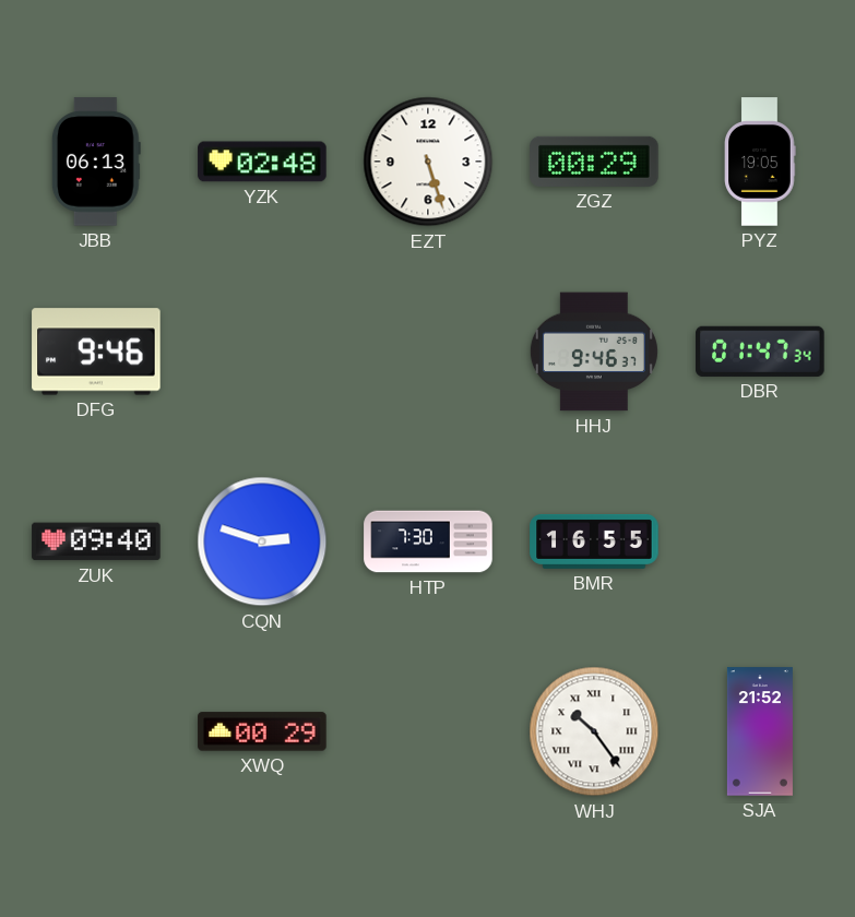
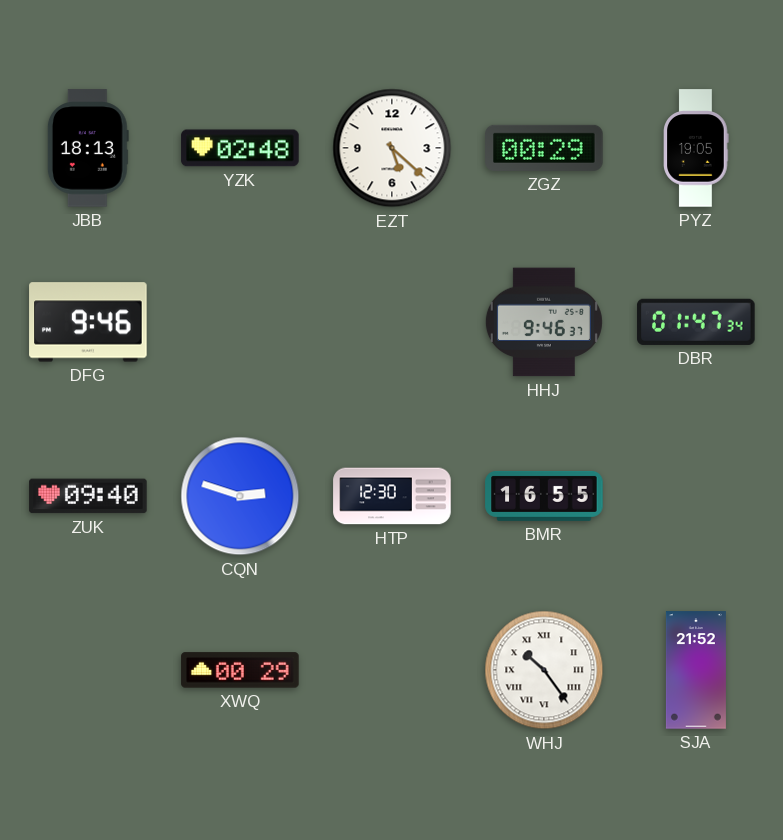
JBB: 06:13 -> 18:13 (88, 148)
EZT: 5:27 -> 5:22 (392, 148)
HTP: 7:30 -> 12:30 (392, 496)
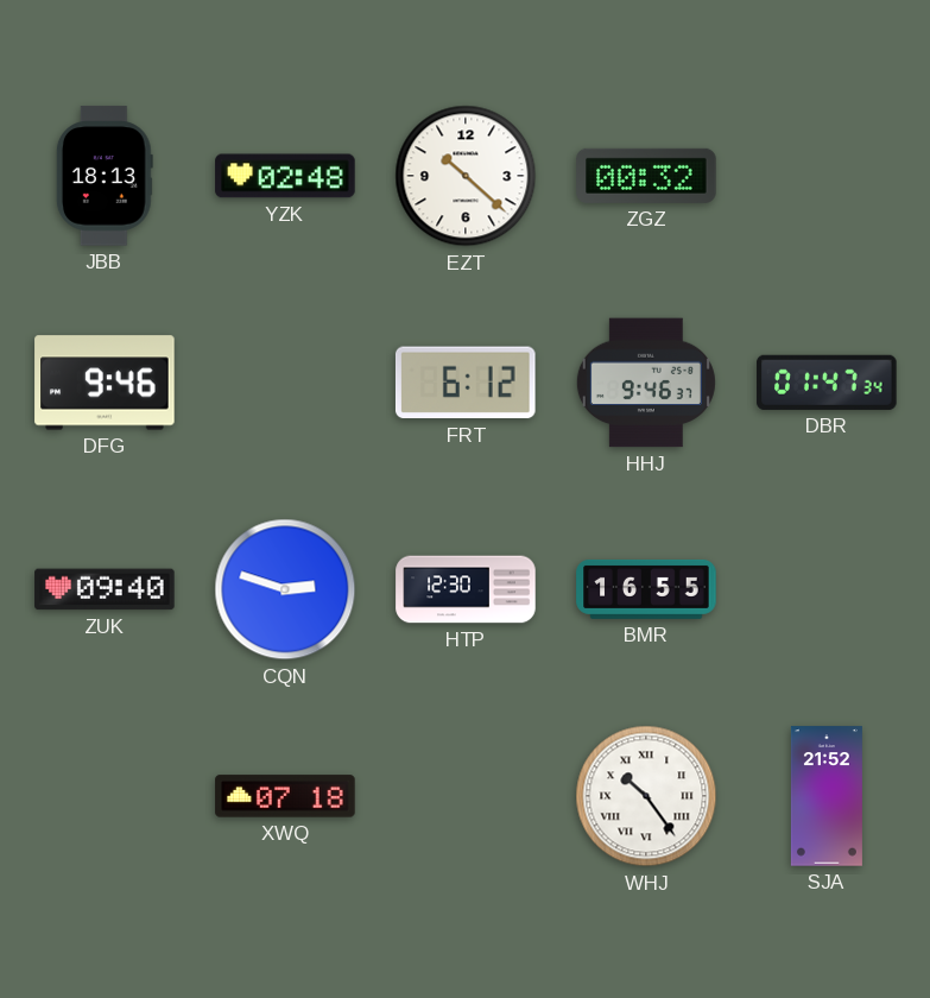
EZT: 5:22 -> 10:22 (466, 176)
ZGZ: 00:29 -> 00:32 (646, 176)
PYZ: 19:05 -> none (696, 148)
FRT: none -> 6:12 (466, 383)
XWQ: 00:29 -> 07:18 (285, 796)
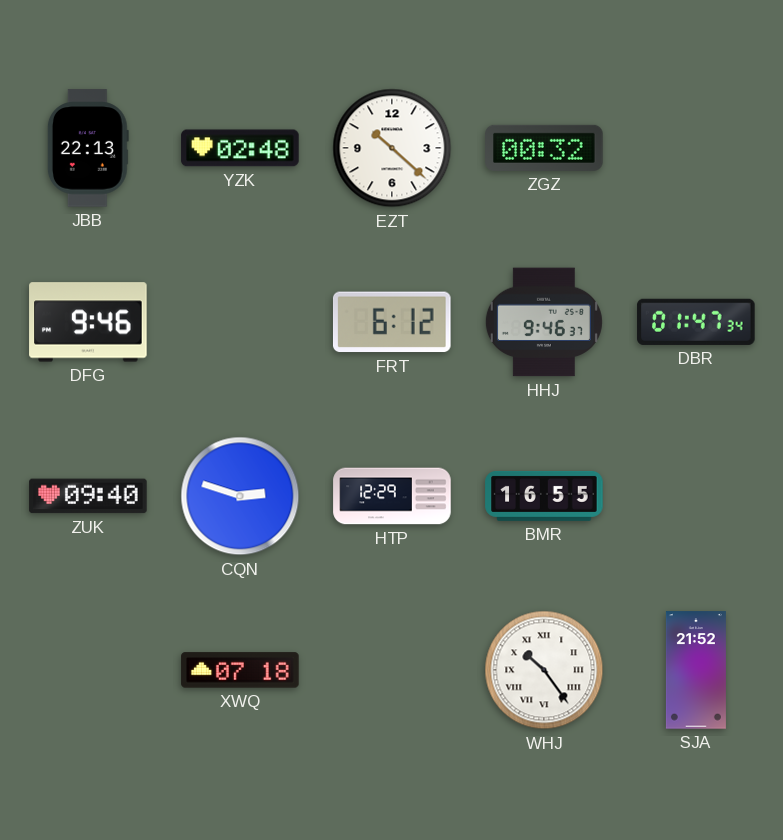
JBB: 18:13 -> 22:13 (88, 148)
HTP: 12:30 -> 12:29 (392, 496)
